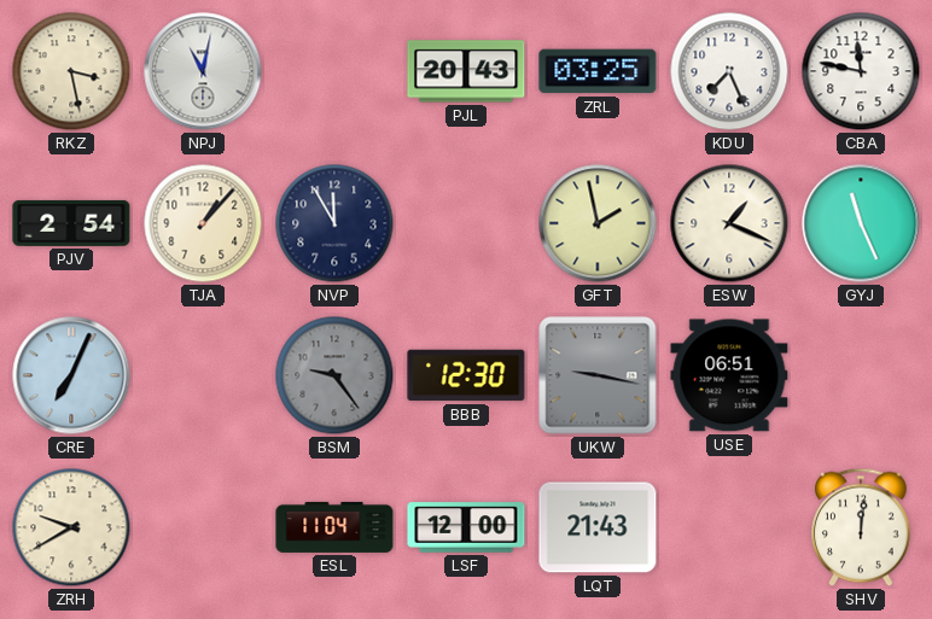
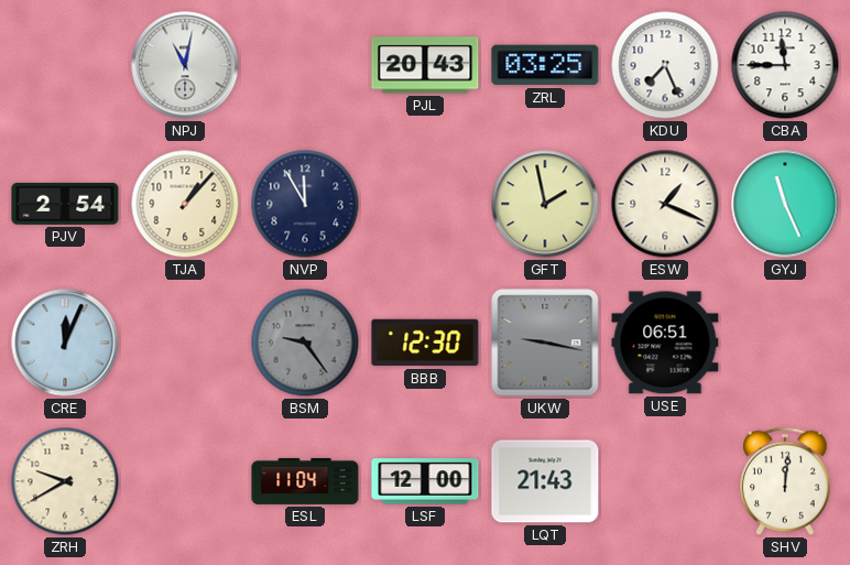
RKZ: 3:28 -> none (71, 71)
CBA: 11:47 -> 11:45 (785, 65)
CRE: 7:04 -> 12:04 (65, 343)
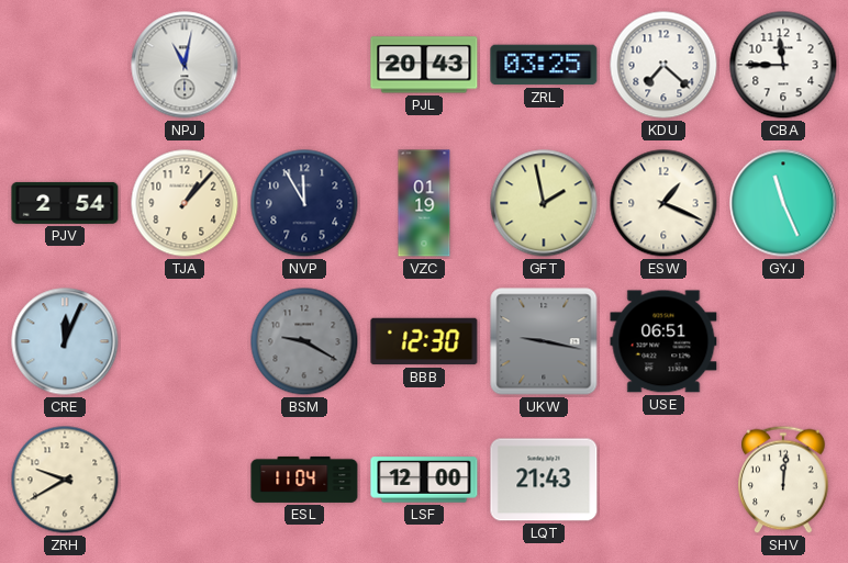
KDU: 7:26 -> 7:22 (663, 65)
VZC: none -> 01:19 (424, 203)
BSM: 9:24 -> 9:20 (304, 341)
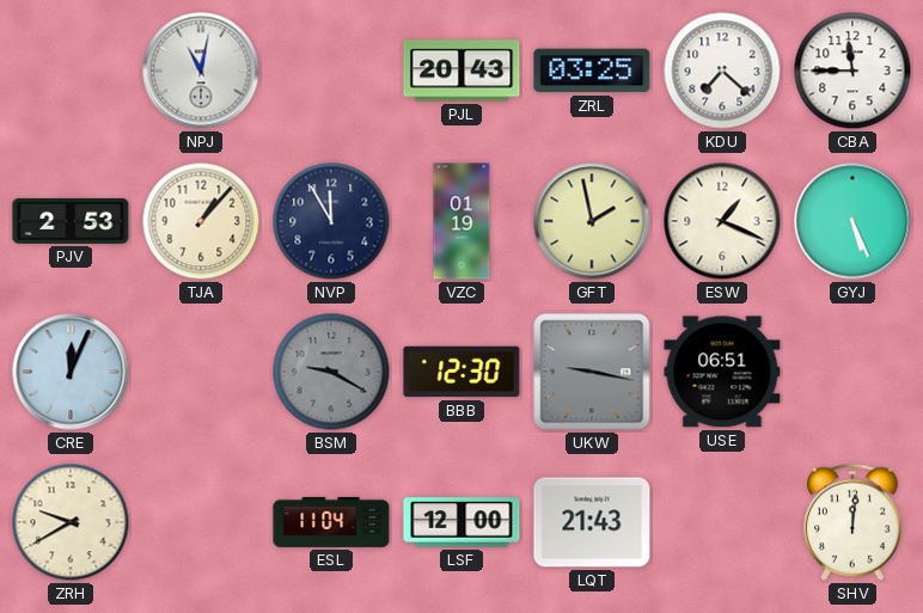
PJV: 2:54 -> 2:53 (71, 221)
GYJ: 11:26 -> 5:26 (852, 221)
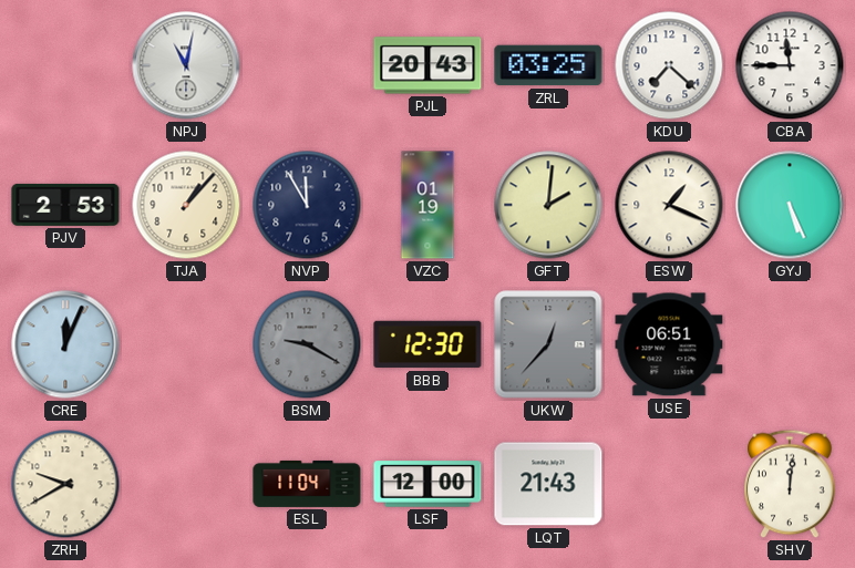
GFT: 1:58 -> 2:01 (548, 205)
UKW: 9:17 -> 12:37 (548, 344)
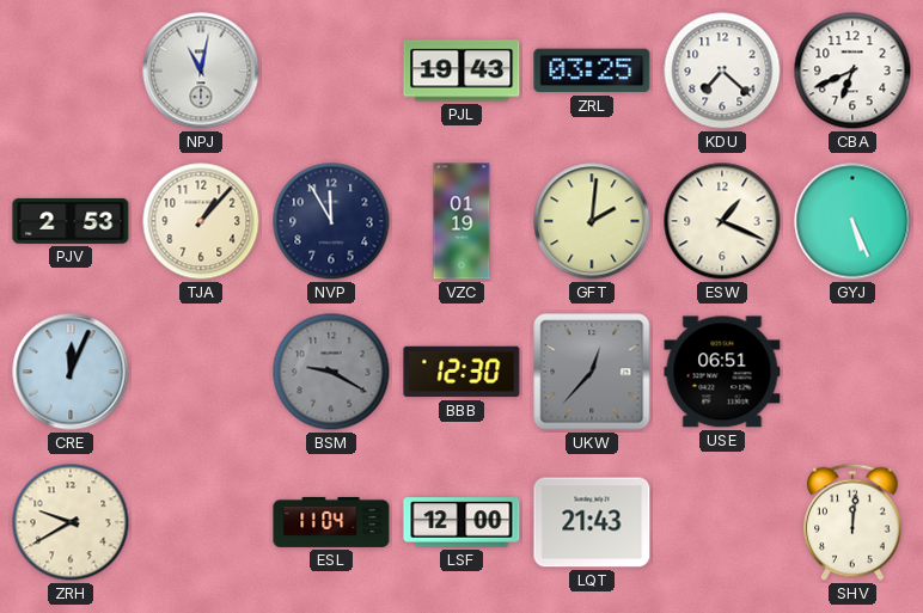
PJL: 20:43 -> 19:43 (461, 71)
CBA: 11:45 -> 6:41 (852, 71)
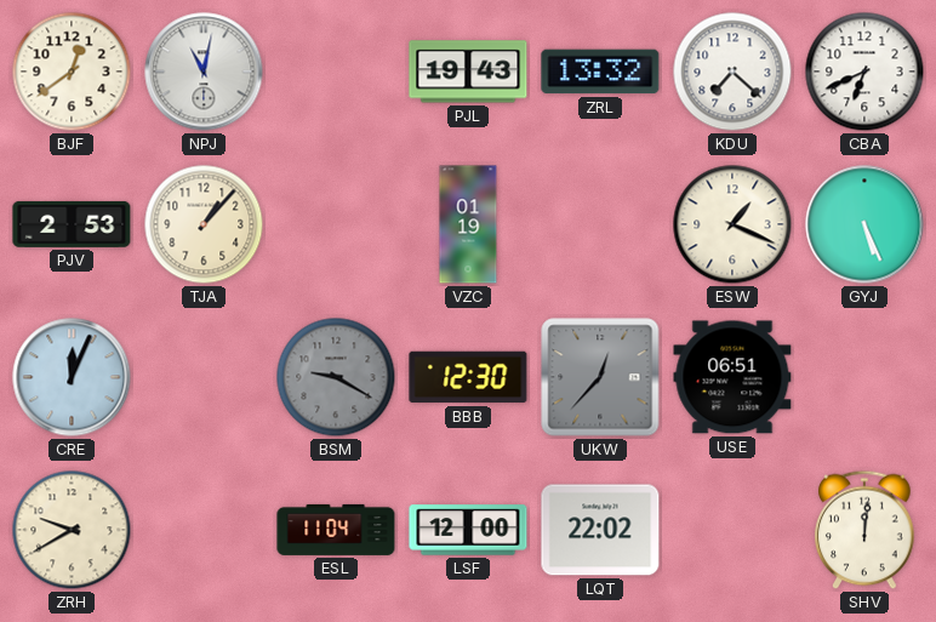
BJF: none -> 12:39 (72, 72)
ZRL: 03:25 -> 13:32 (600, 72)
NVP: 11:55 -> none (331, 221)
GFT: 2:01 -> none (592, 221)
LQT: 21:43 -> 22:02 (600, 530)
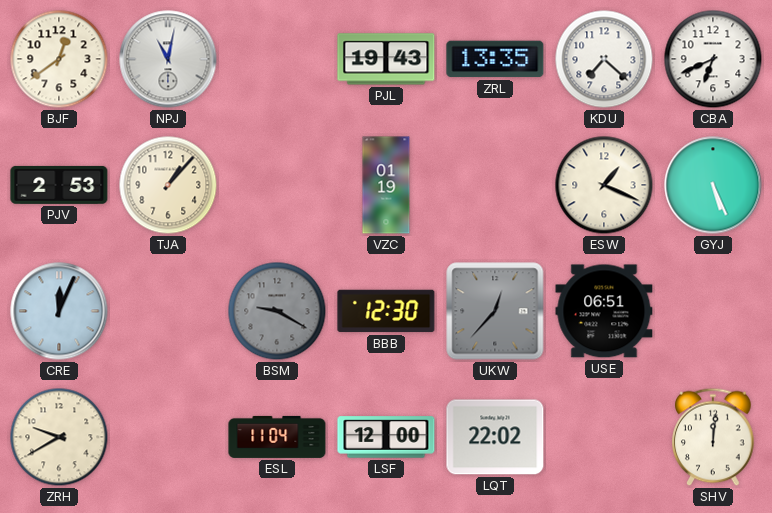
ZRL: 13:32 -> 13:35 (495, 59)
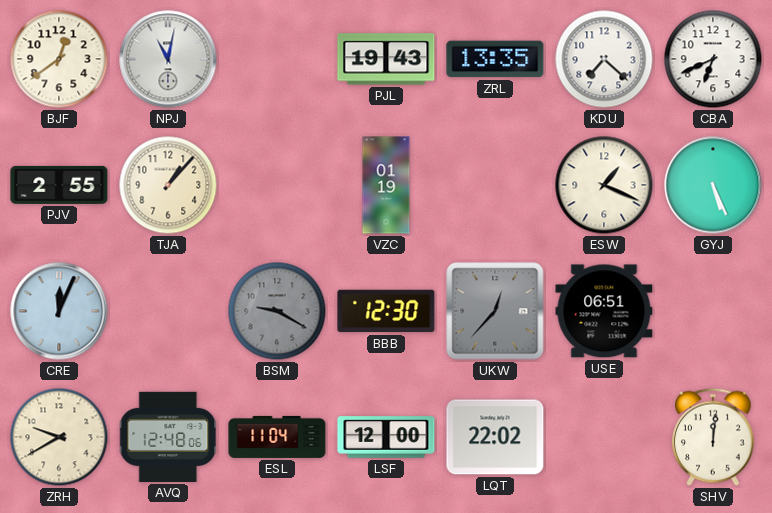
PJV: 2:53 -> 2:55 (59, 185)
AVQ: none -> 12:48 (168, 437)
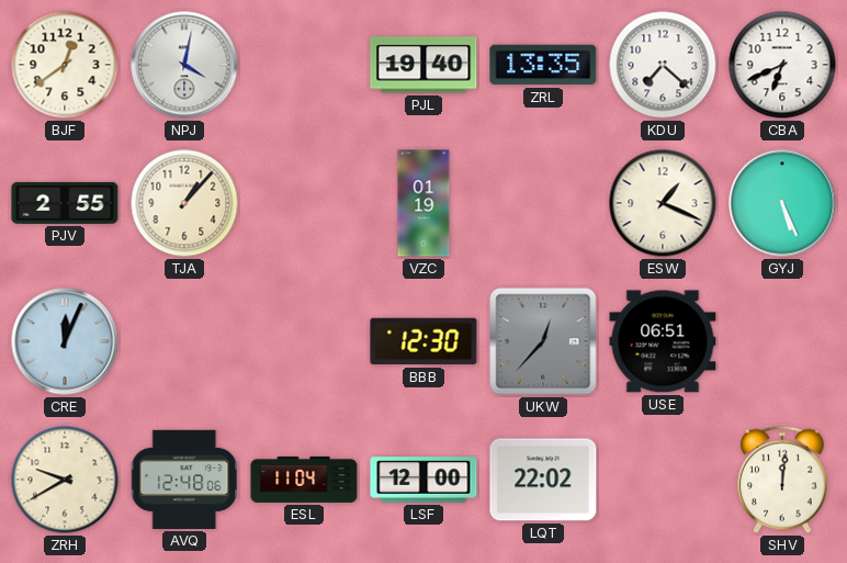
NPJ: 11:02 -> 4:02 (184, 65)
PJL: 19:43 -> 19:40 (423, 65)
BSM: 9:20 -> none (277, 311)
